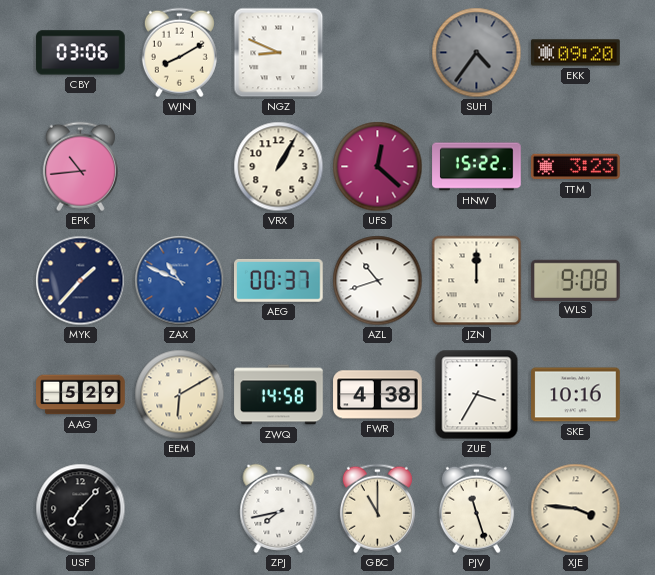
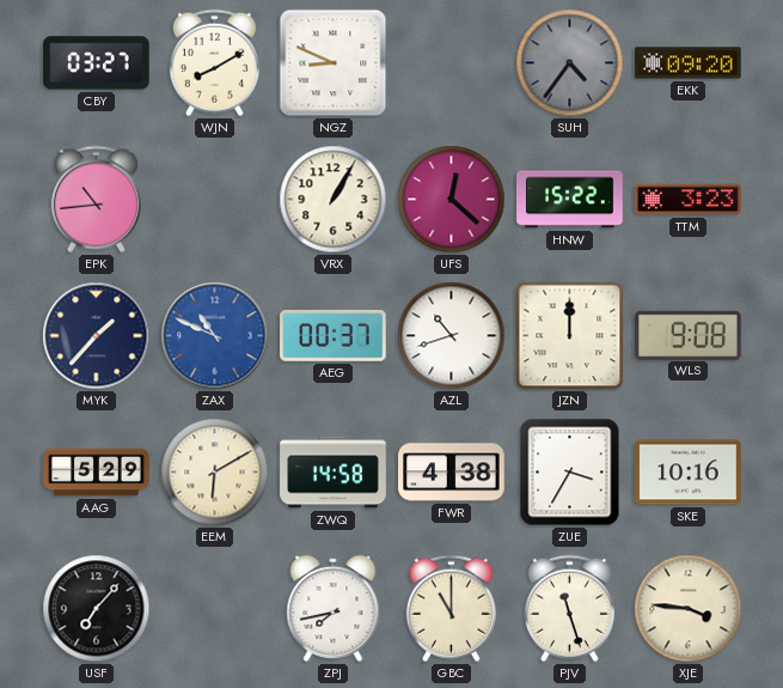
CBY: 03:06 -> 03:27 (97, 63)
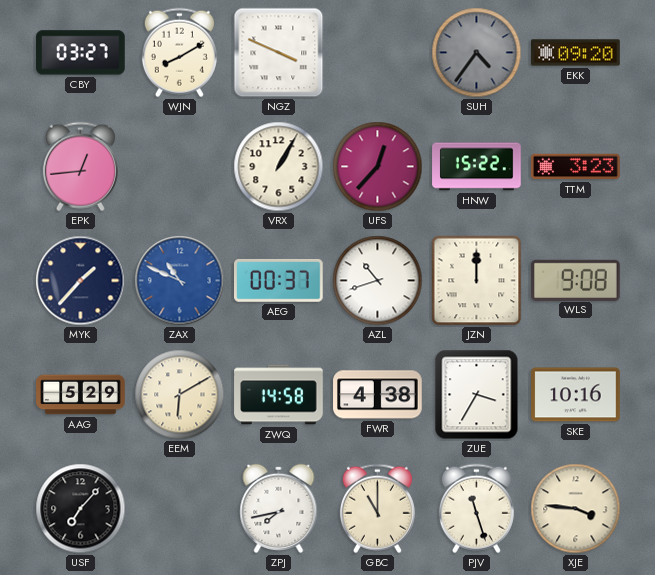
NGZ: 8:49 -> 3:49 (279, 53)
EPK: 10:44 -> 12:44 (80, 167)
UFS: 12:22 -> 12:37 (378, 167)
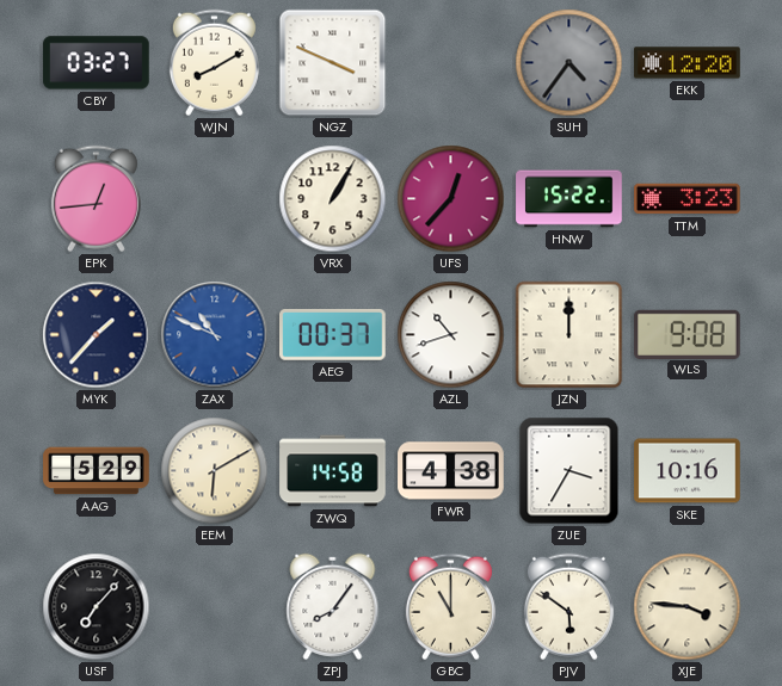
EKK: 09:20 -> 12:20 (688, 63)
ZPJ: 7:43 -> 8:06 (333, 606)
PJV: 11:27 -> 5:51 (568, 607)
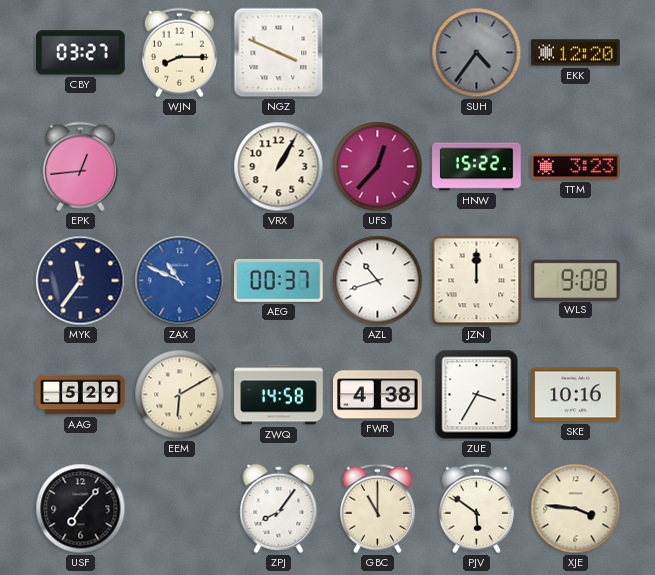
WJN: 8:10 -> 8:15 (179, 53)
MYK: 1:37 -> 11:36 (81, 281)
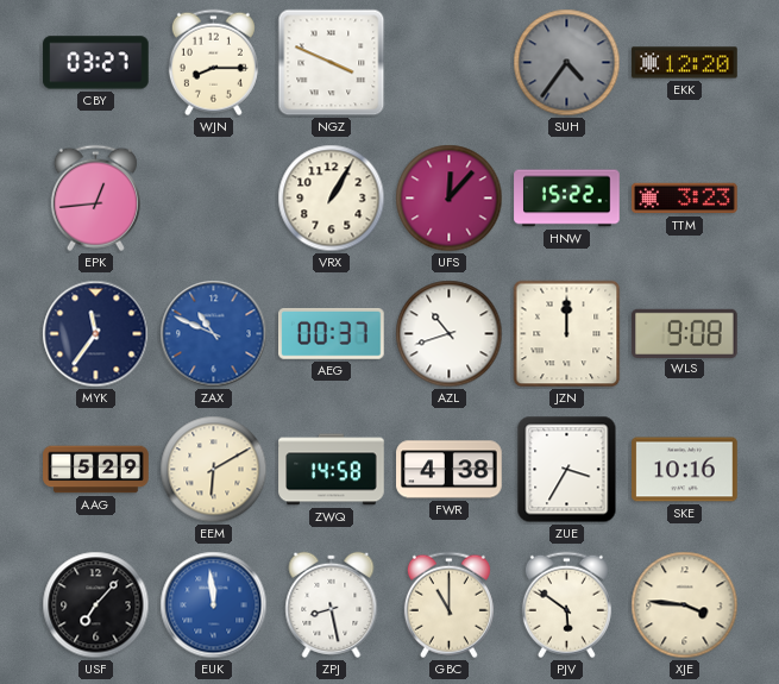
UFS: 12:37 -> 12:07 (450, 199)
EUK: none -> 11:59 (214, 605)
ZPJ: 8:06 -> 8:28 (332, 604)
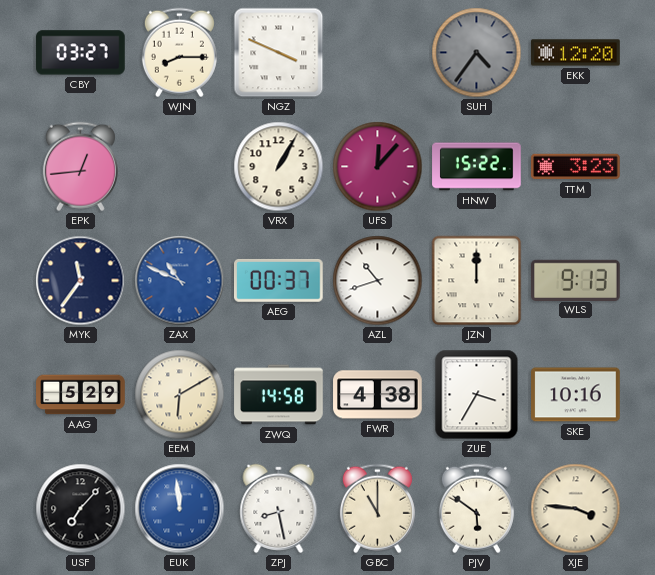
WLS: 9:08 -> 9:13 (576, 280)
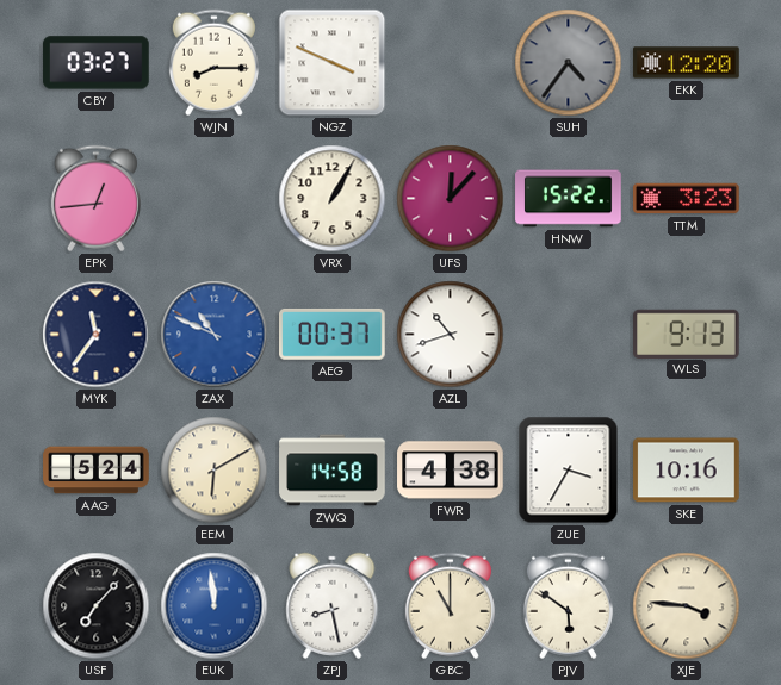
JZN: 12:00 -> none (477, 281)
AAG: 5:29 -> 5:24 (97, 471)
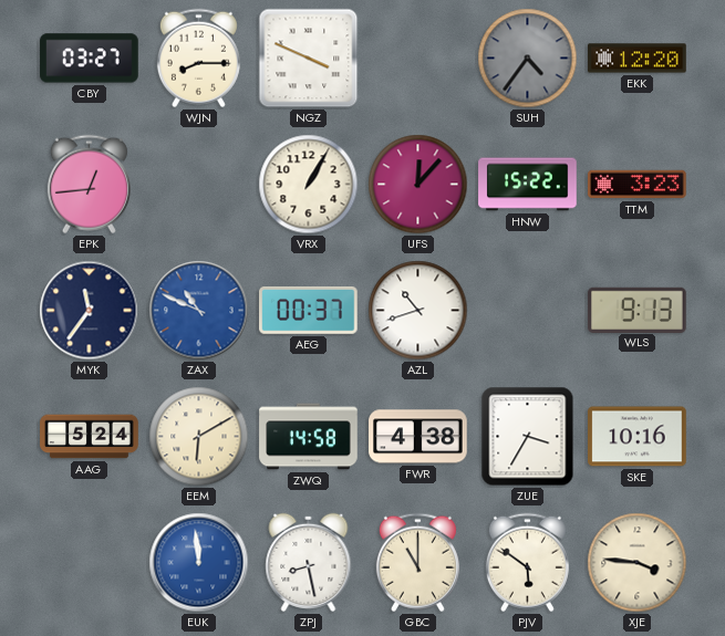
USF: 7:07 -> none (97, 606)
